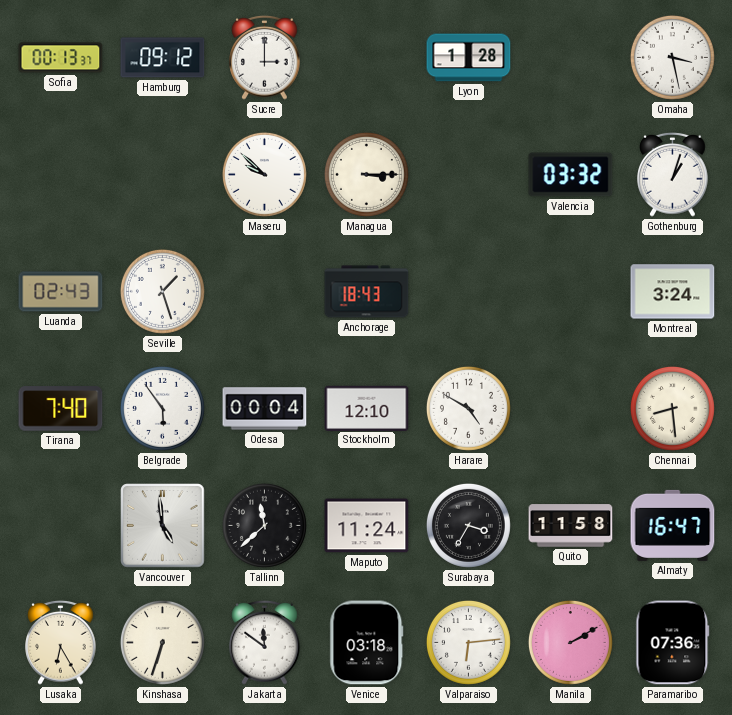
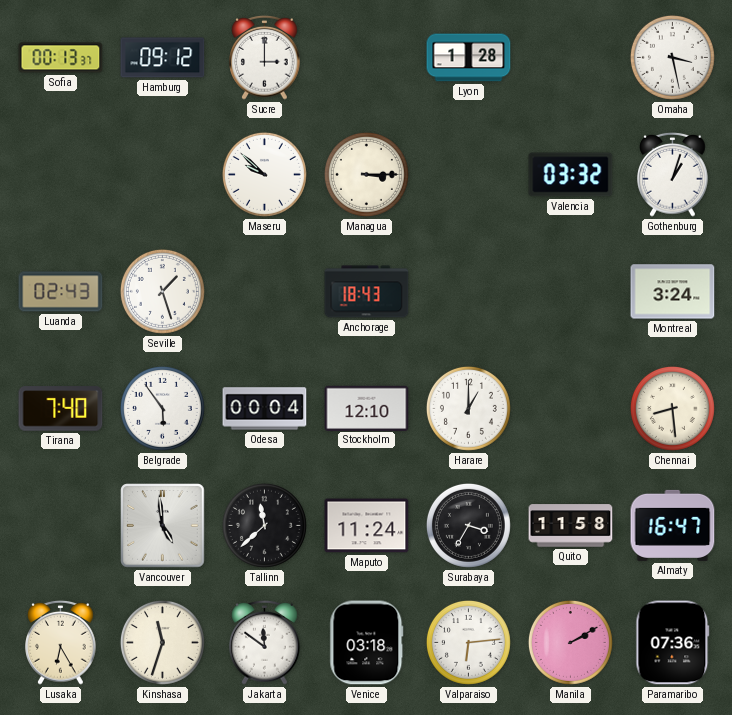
Harare: 4:50 -> 1:00 (468, 408)
Kinshasa: 6:33 -> 11:33 (162, 642)
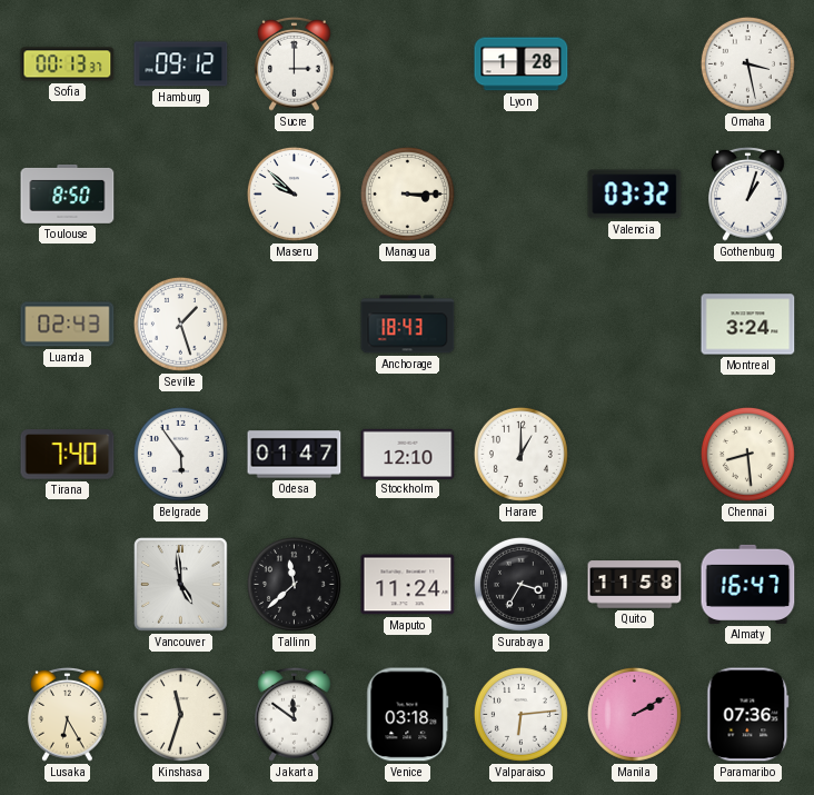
Toulouse: none -> 8:50 (68, 193)
Odesa: 00:04 -> 01:47 (295, 455)
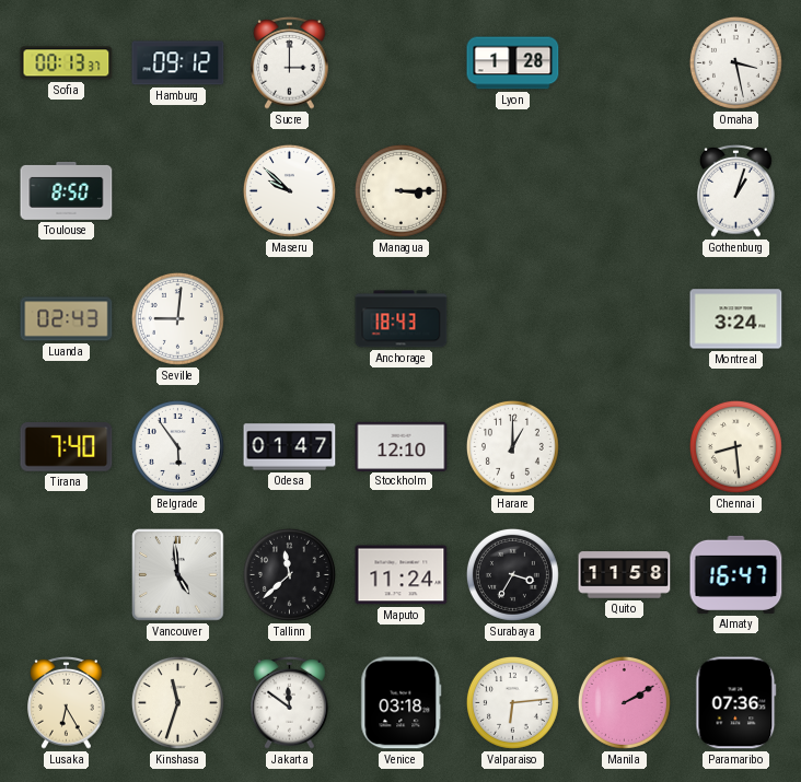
Valencia: 03:32 -> none (635, 195)
Seville: 1:27 -> 9:01 (177, 318)
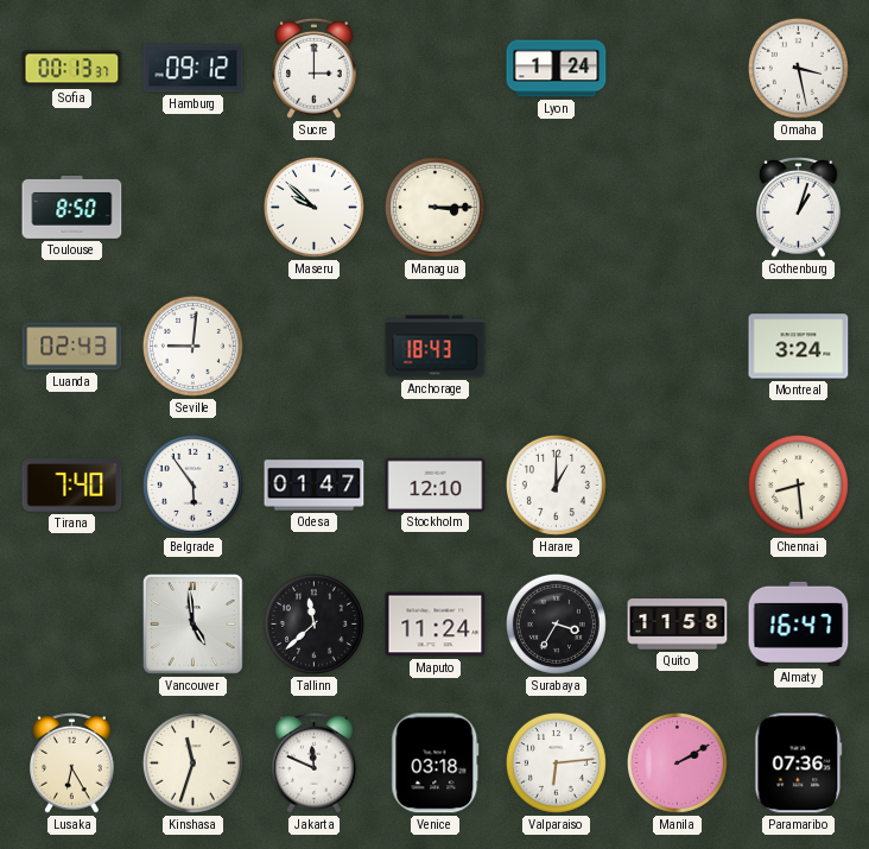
Lyon: 1:28 -> 1:24 (557, 69)
Jakarta: 11:51 -> 11:49 (315, 762)
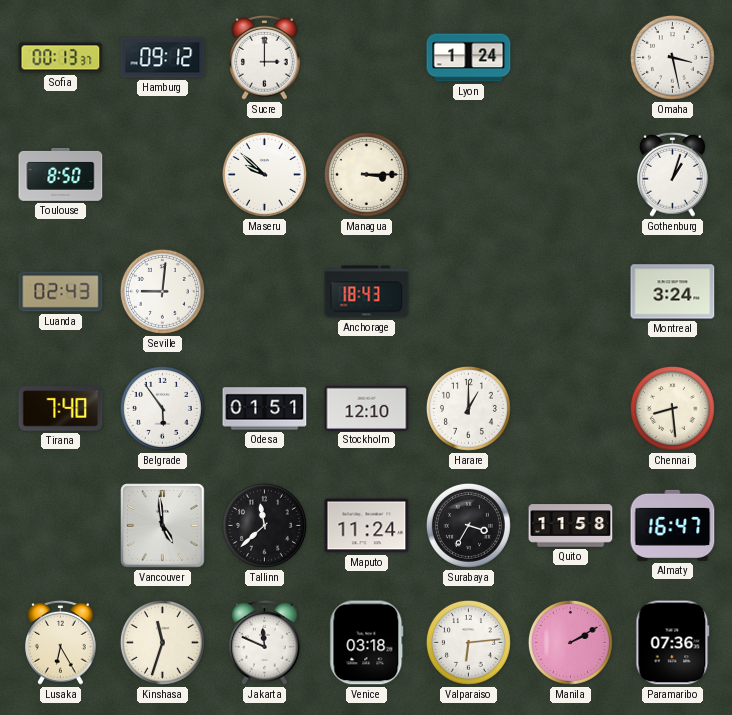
Odesa: 01:47 -> 01:51 (265, 409)
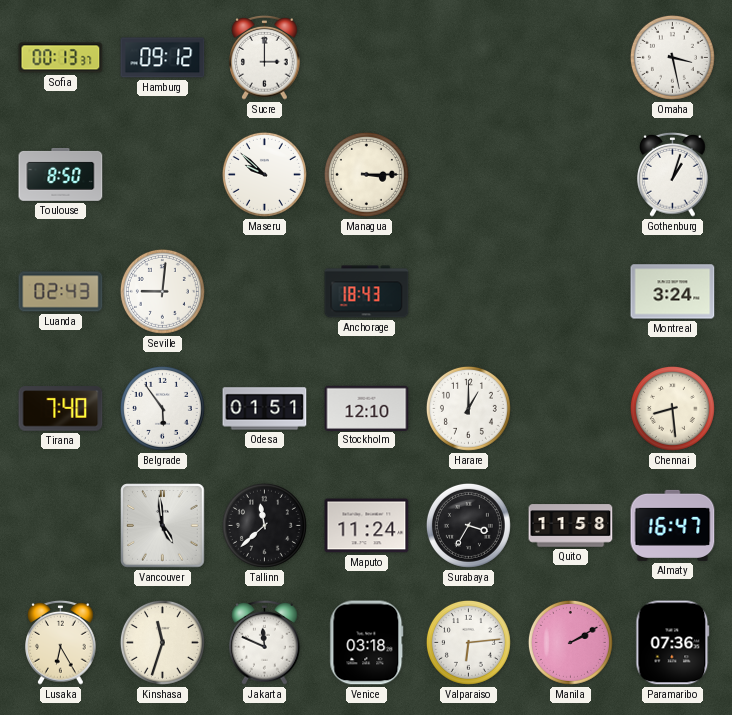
Lyon: 1:24 -> none (469, 58)
